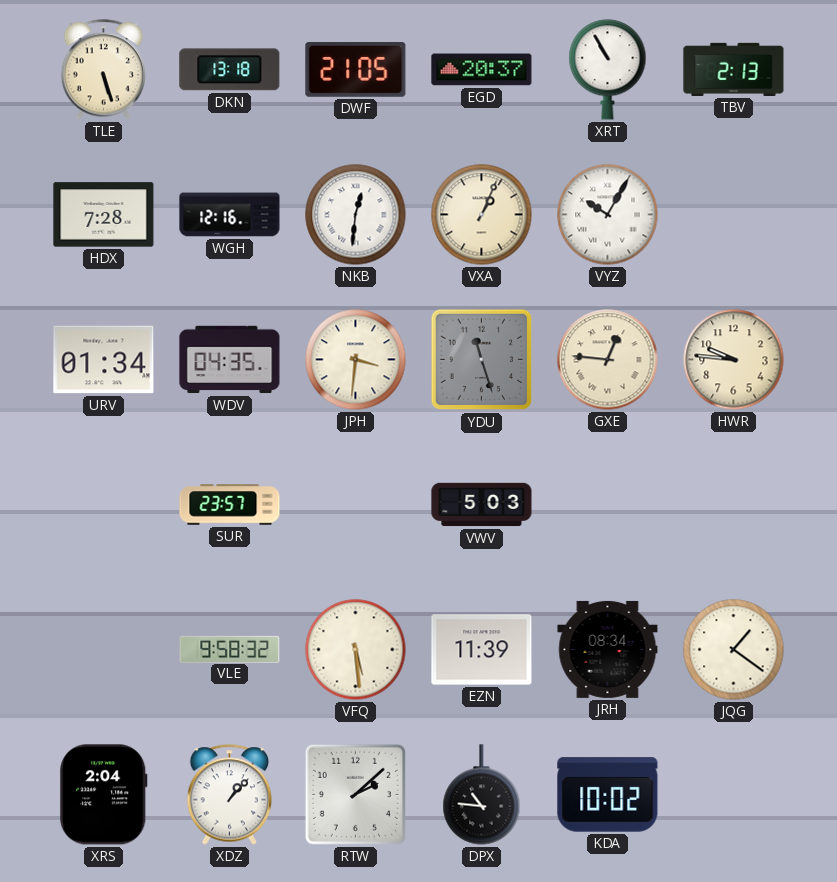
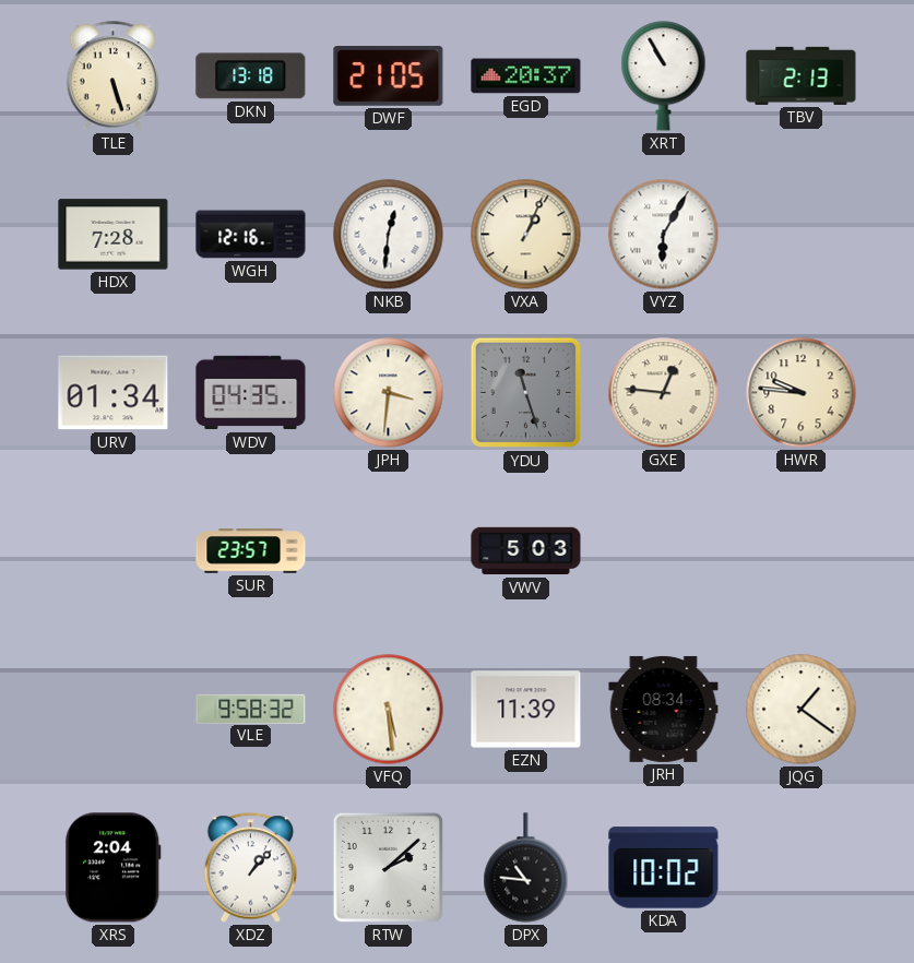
VYZ: 10:05 -> 6:05 (664, 235)
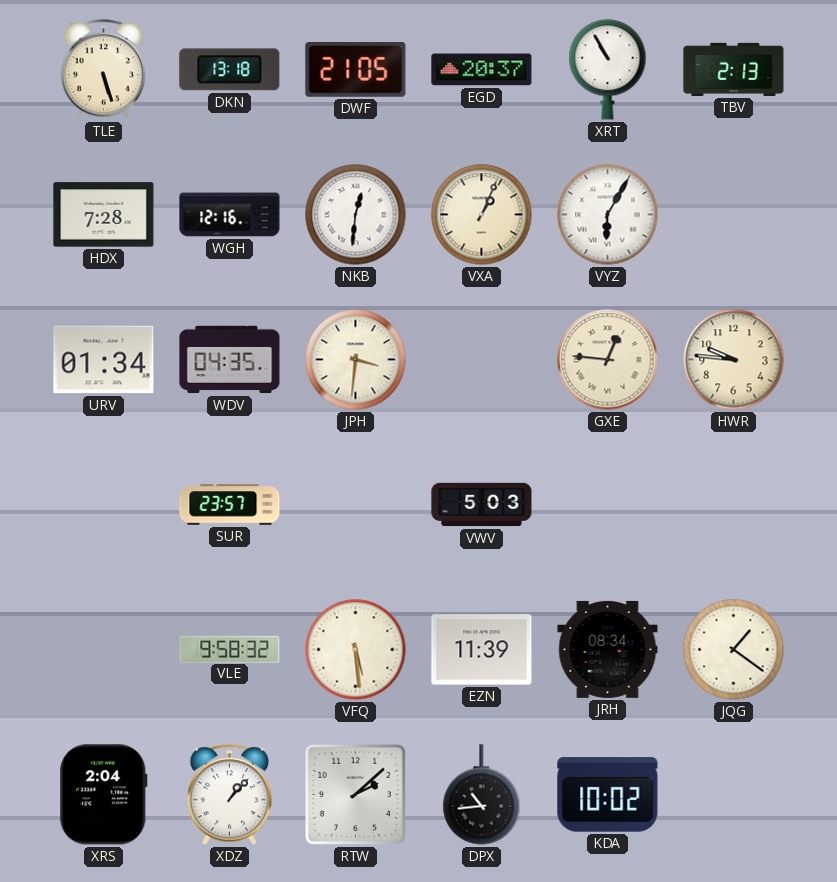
YDU: 11:27 -> none (526, 393)
DPX: 10:46 -> 10:44 (482, 795)
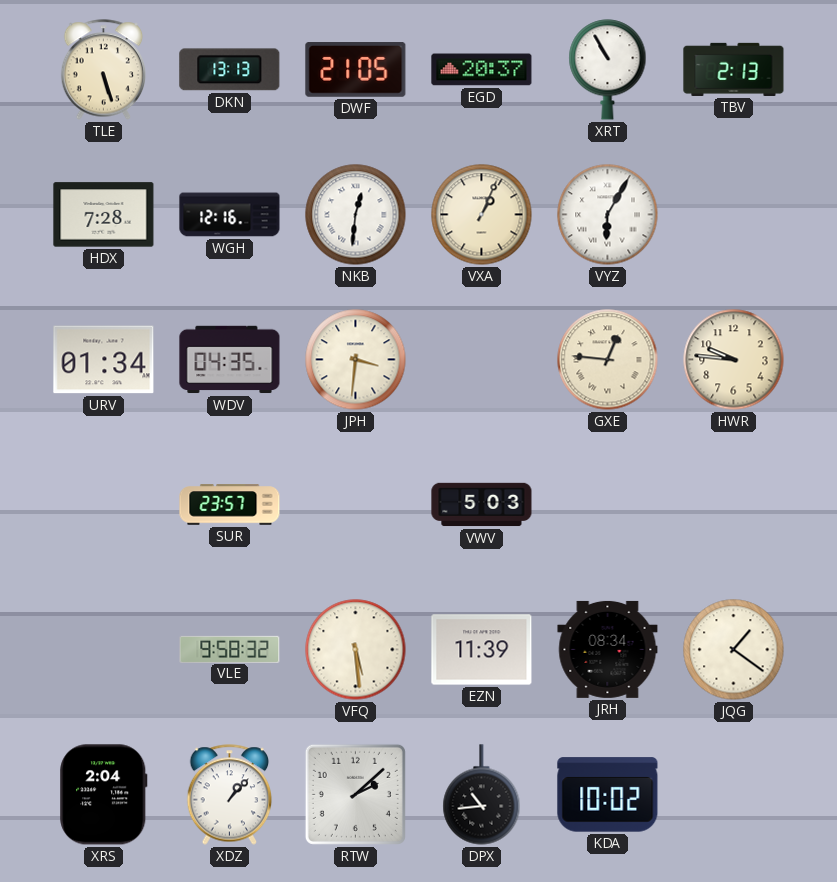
DKN: 13:18 -> 13:13 (230, 70)
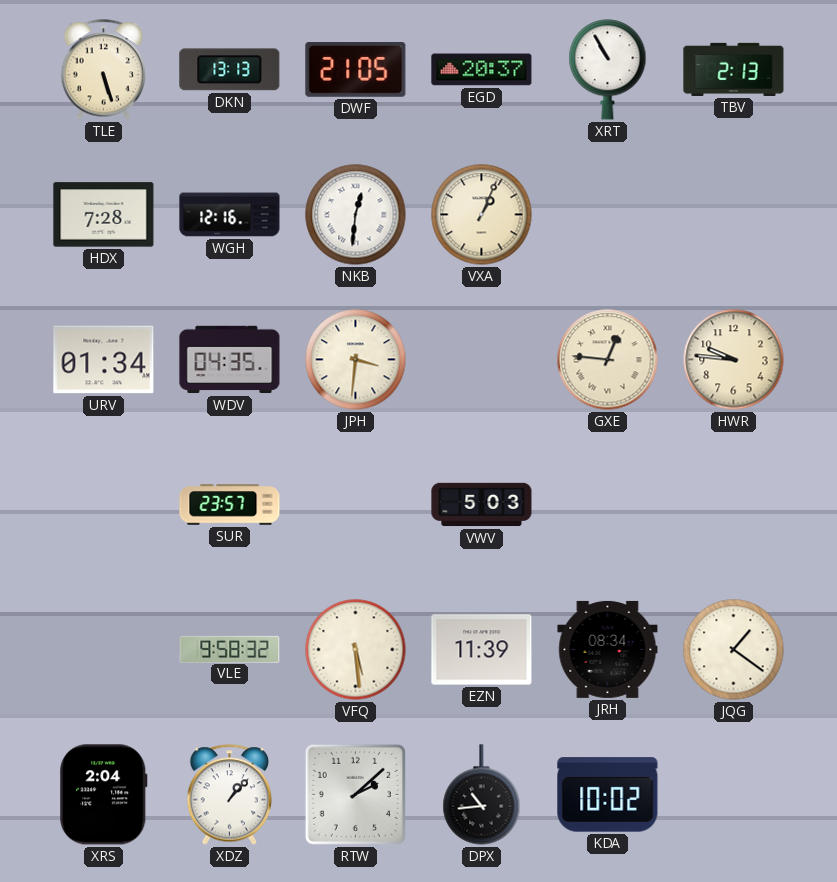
VYZ: 6:05 -> none (608, 215)
